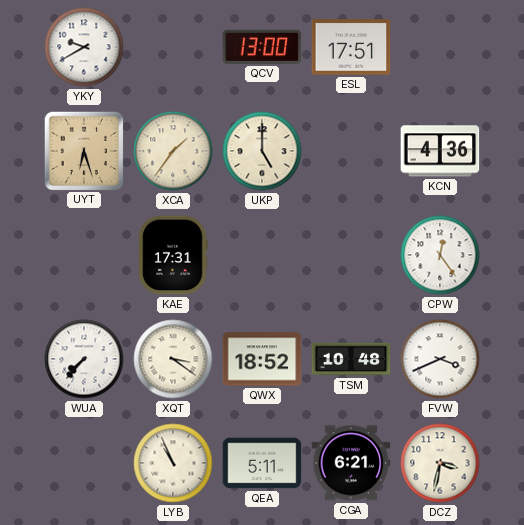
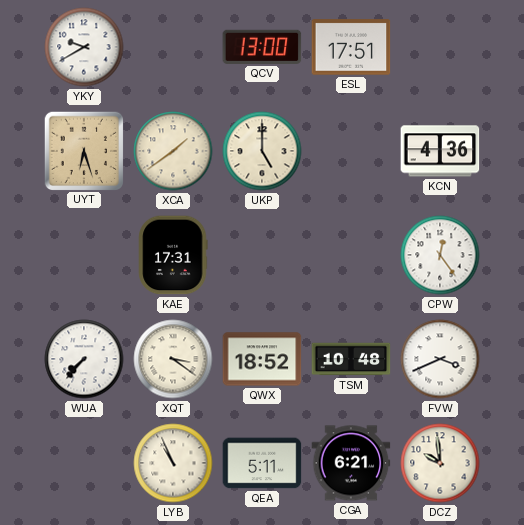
XCA: 1:36 -> 1:39 (173, 151)
DCZ: 3:32 -> 9:59 (440, 463)
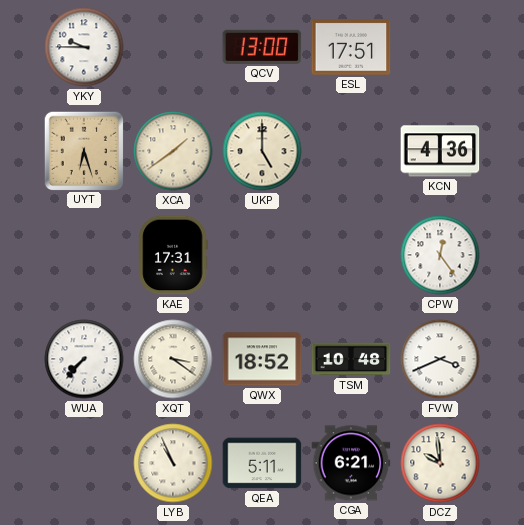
YKY: 9:40 -> 9:45 (84, 47)
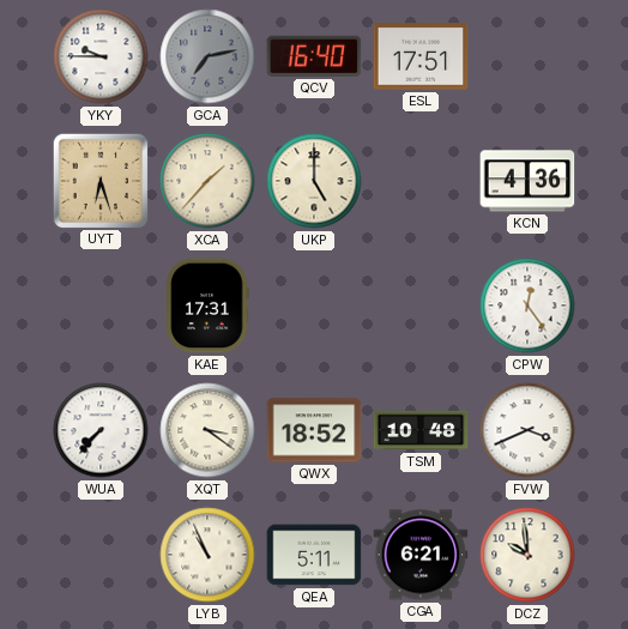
GCA: none -> 7:13 (207, 56)
QCV: 13:00 -> 16:40 (314, 56)
XCA: 1:39 -> 1:37 (207, 181)
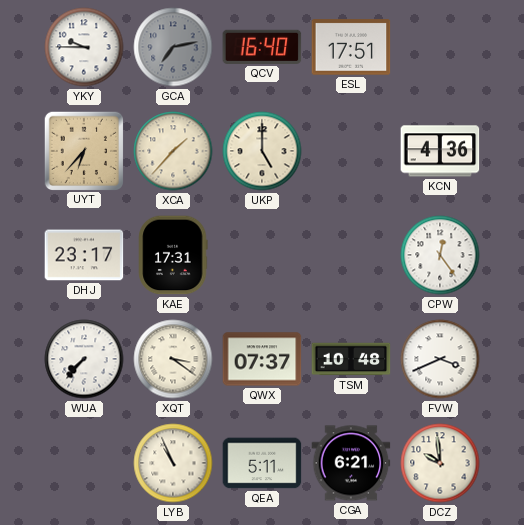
UYT: 6:27 -> 6:37 (83, 150)
DHJ: none -> 23:17 (84, 255)
QWX: 18:52 -> 07:37 (262, 359)
